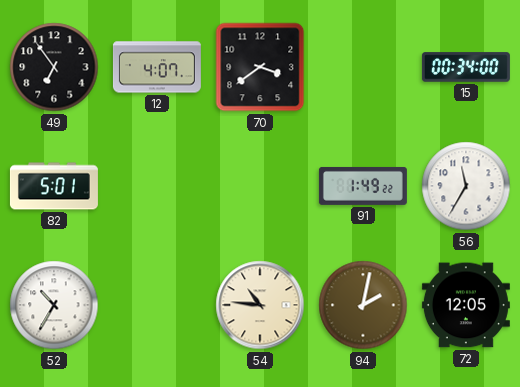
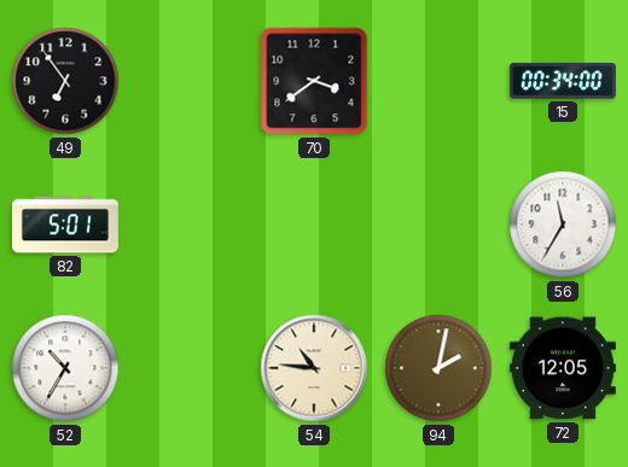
12: 4:07 -> none (157, 67)
91: 1:49 -> none (363, 186)
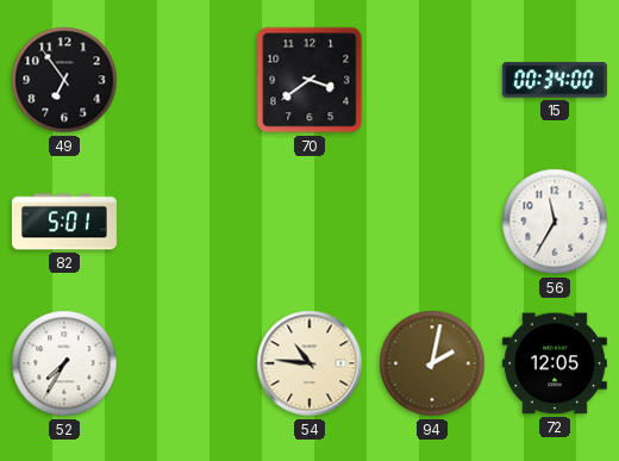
52: 10:35 -> 7:35 (64, 363)
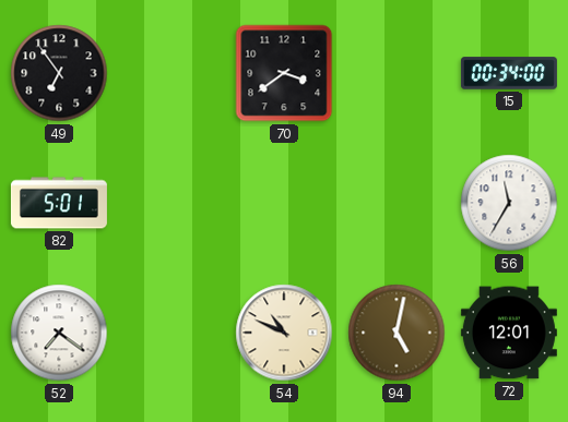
52: 7:35 -> 7:21 (59, 333)
54: 10:46 -> 10:49 (284, 333)
94: 2:02 -> 5:02 (397, 333)
72: 12:05 -> 12:01 (509, 333)
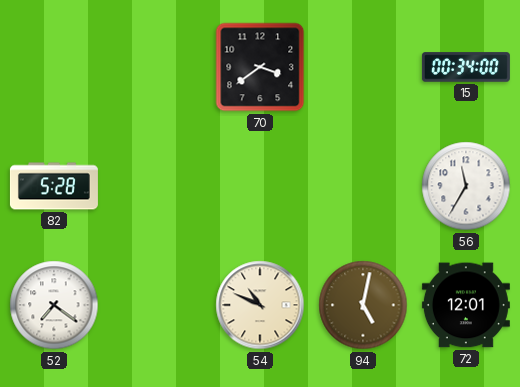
49: 6:54 -> none (59, 73)
82: 5:01 -> 5:28 (54, 186)
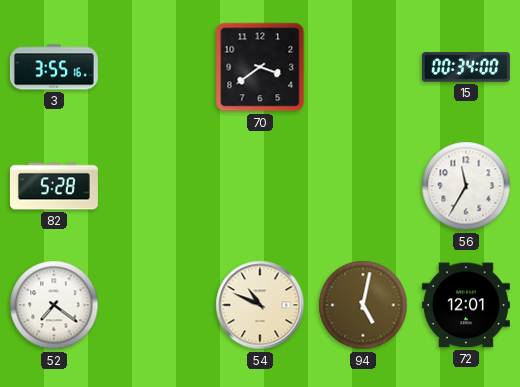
3: none -> 3:55 (54, 67)
